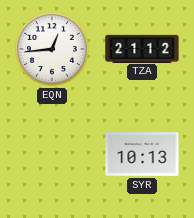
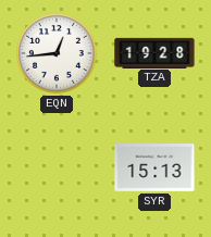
TZA: 21:12 -> 19:28 (154, 52)
SYR: 10:13 -> 15:13 (154, 169)
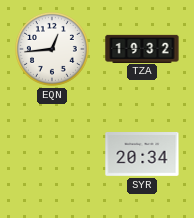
TZA: 19:28 -> 19:32 (142, 48)
SYR: 15:13 -> 20:34 (142, 155)
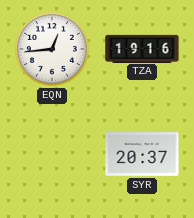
TZA: 19:32 -> 19:16 (142, 48)
SYR: 20:34 -> 20:37 (142, 155)
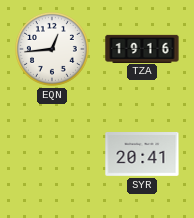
SYR: 20:37 -> 20:41 (142, 155)
